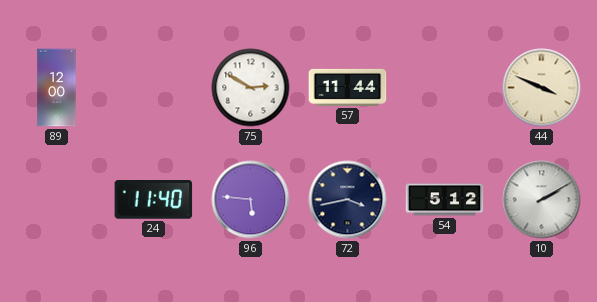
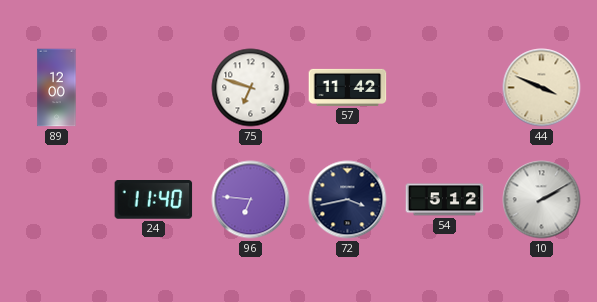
75: 2:50 -> 6:48 (251, 88)
57: 11:44 -> 11:42 (348, 87)
96: 5:46 -> 6:46 (251, 200)
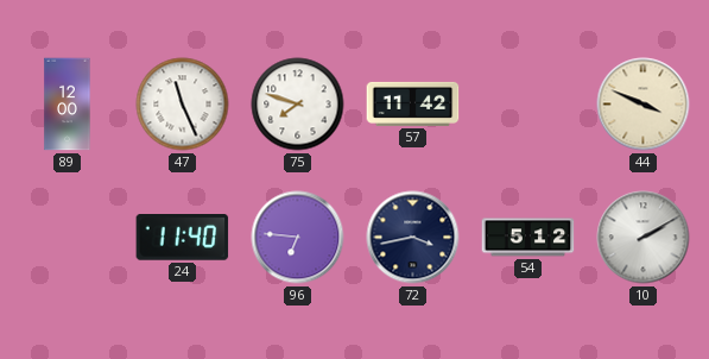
47: none -> 11:26 (183, 105)
75: 6:48 -> 7:48 (298, 105)
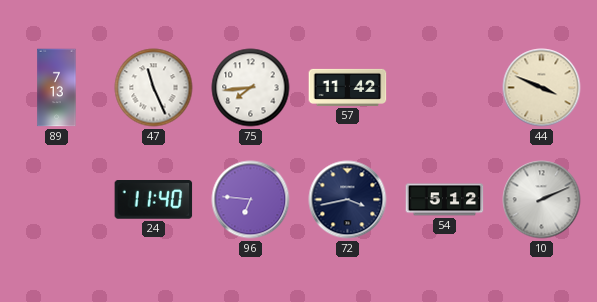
89: 12:00 -> 7:13 (57, 88)
75: 7:48 -> 7:44 (251, 88)
10: 2:10 -> 2:11 (542, 200)
